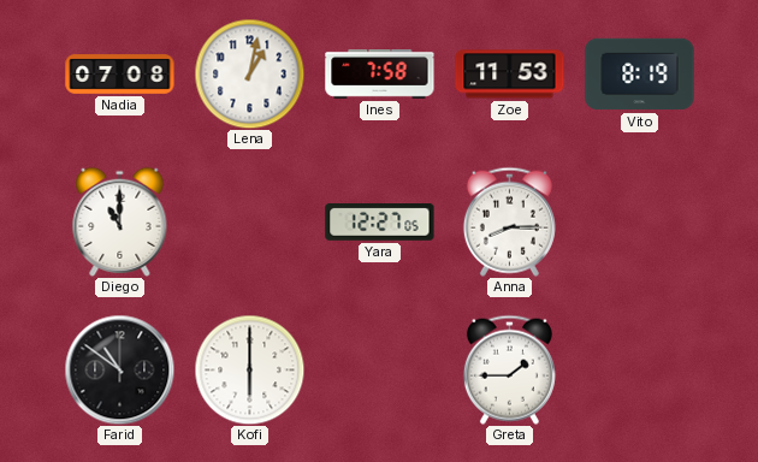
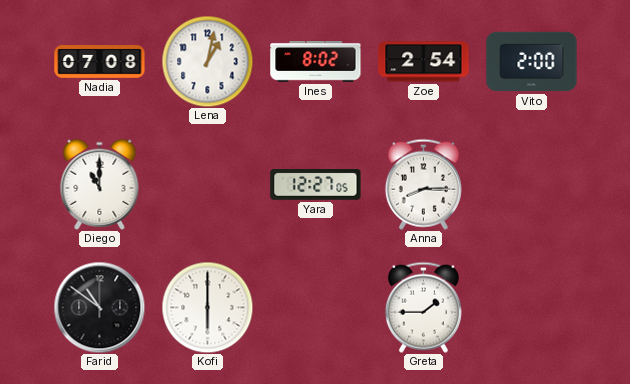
Ines: 7:58 -> 8:02 (316, 62)
Zoe: 11:53 -> 2:54 (424, 62)
Vito: 8:19 -> 2:00 (532, 62)
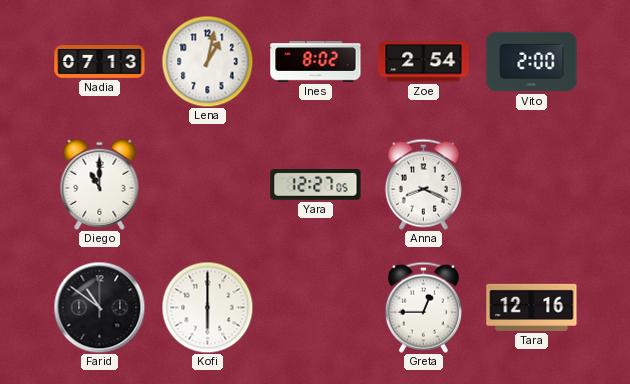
Nadia: 07:08 -> 07:13 (100, 62)
Anna: 8:15 -> 8:19 (423, 184)
Greta: 1:45 -> 12:45 (423, 307)
Tara: none -> 12:16 (532, 307)
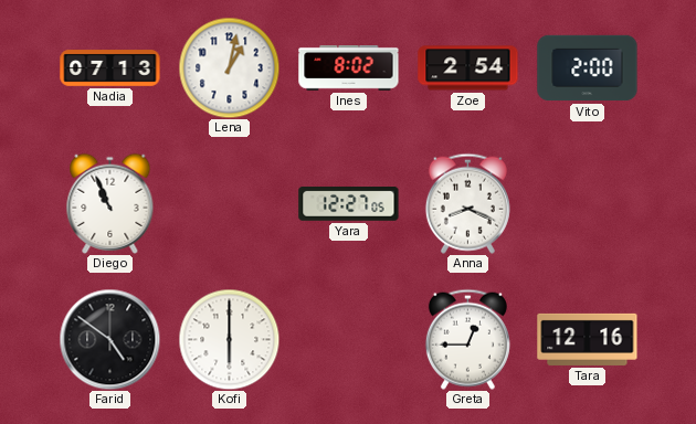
Diego: 11:00 -> 10:56 (110, 203)
Farid: 10:51 -> 4:51 (109, 339)
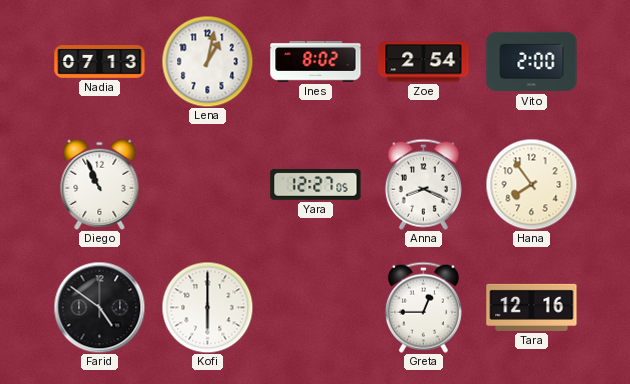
Hana: none -> 7:54 (531, 184)
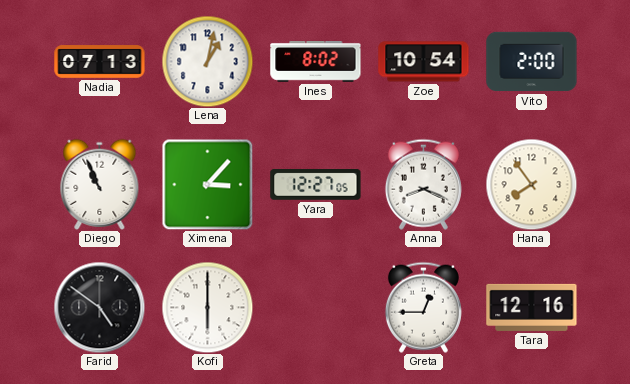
Zoe: 2:54 -> 10:54 (424, 62)
Ximena: none -> 3:07 (207, 184)
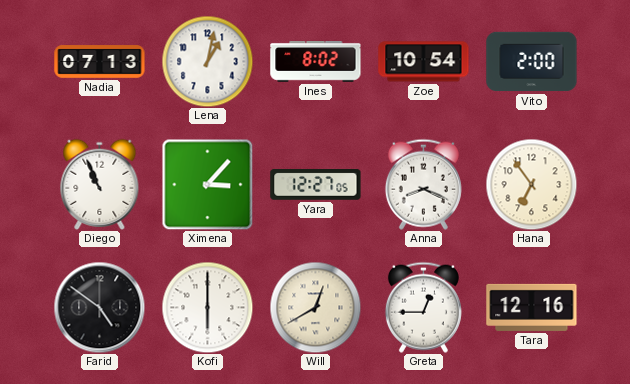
Hana: 7:54 -> 6:54 (531, 184)
Will: none -> 12:40 (315, 307)
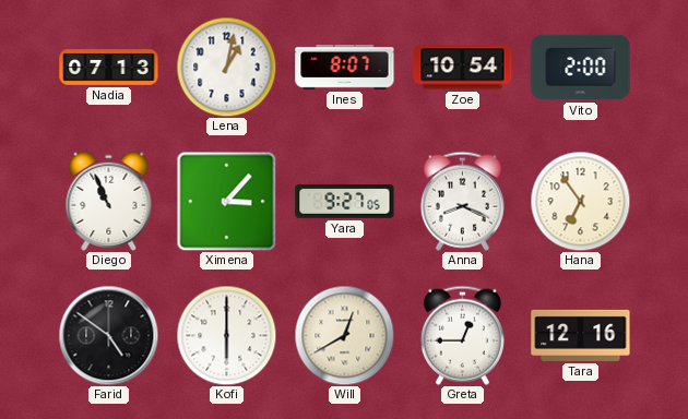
Ines: 8:02 -> 8:07 (345, 68)
Yara: 12:27 -> 9:27 (345, 202)
